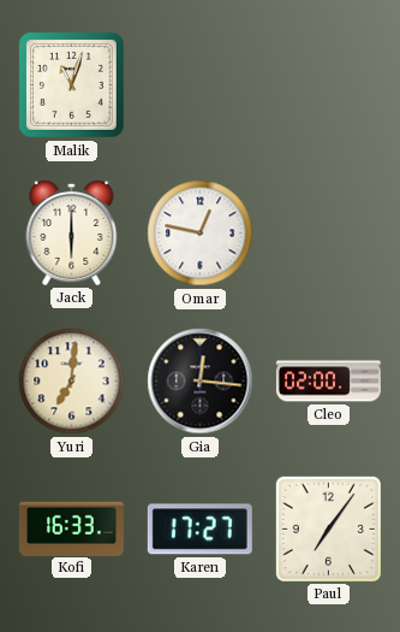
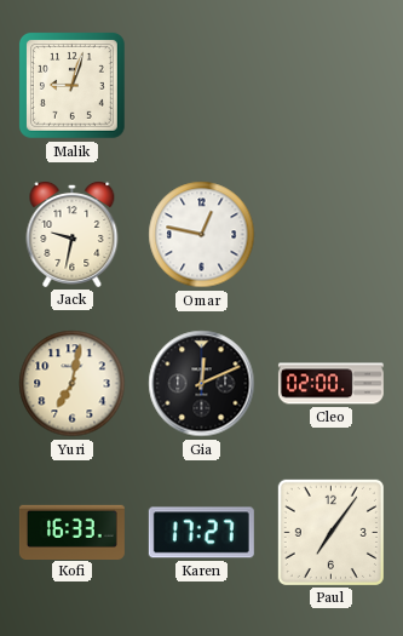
Malik: 11:03 -> 9:03 (73, 85)
Jack: 6:00 -> 9:32 (73, 235)
Yuri: 7:01 -> 7:02 (73, 384)
Gia: 12:16 -> 12:11 (202, 384)
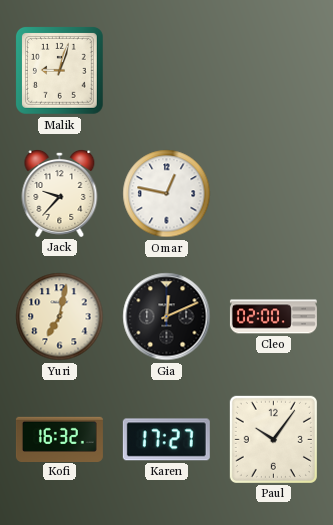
Jack: 9:32 -> 9:37 (60, 194)
Kofi: 16:33 -> 16:32 (59, 439)
Paul: 7:06 -> 10:06 (273, 439)
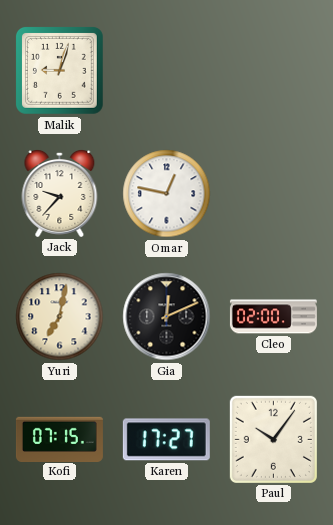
Kofi: 16:32 -> 07:15 (59, 439)
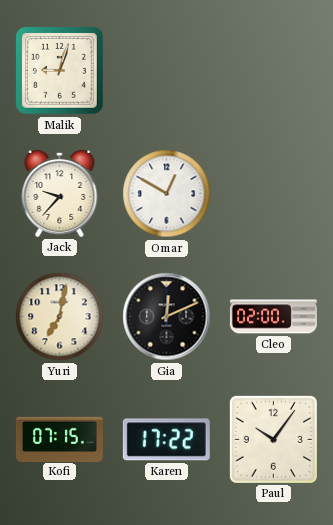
Omar: 12:47 -> 12:50 (167, 194)
Karen: 17:27 -> 17:22 (166, 440)
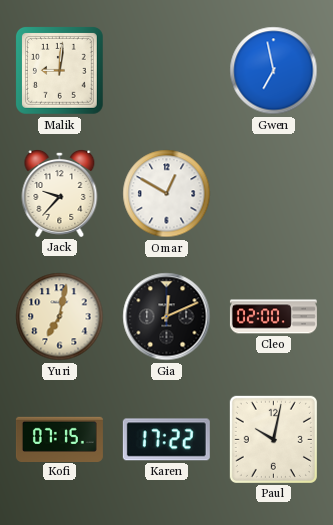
Malik: 9:03 -> 9:01 (60, 70)
Gwen: none -> 6:58 (274, 71)
Paul: 10:06 -> 10:02 (273, 439)
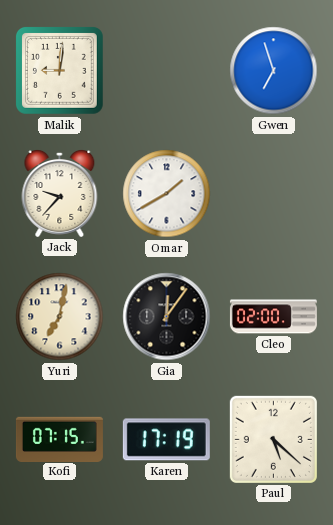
Gwen: 6:58 -> 6:57 (274, 71)
Omar: 12:50 -> 1:40 (167, 194)
Gia: 12:11 -> 12:06 (167, 317)
Karen: 17:22 -> 17:19 (166, 440)
Paul: 10:02 -> 5:22 (273, 439)
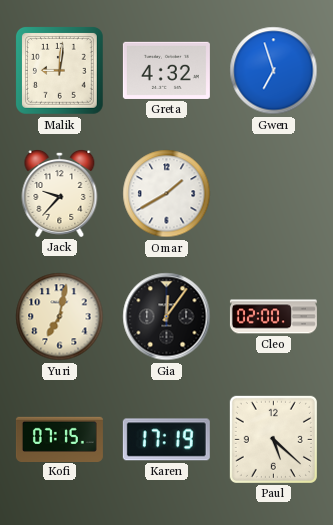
Greta: none -> 4:32 (166, 70)
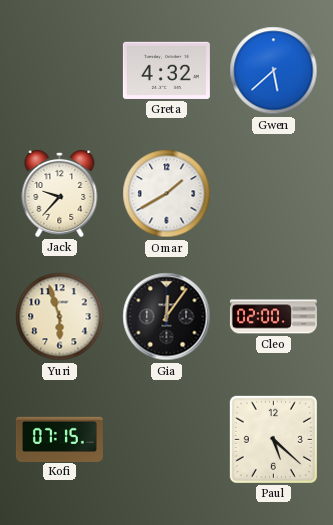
Malik: 9:01 -> none (60, 70)
Gwen: 6:57 -> 5:38 (274, 71)
Yuri: 7:02 -> 5:57 (60, 317)
Karen: 17:19 -> none (166, 440)
